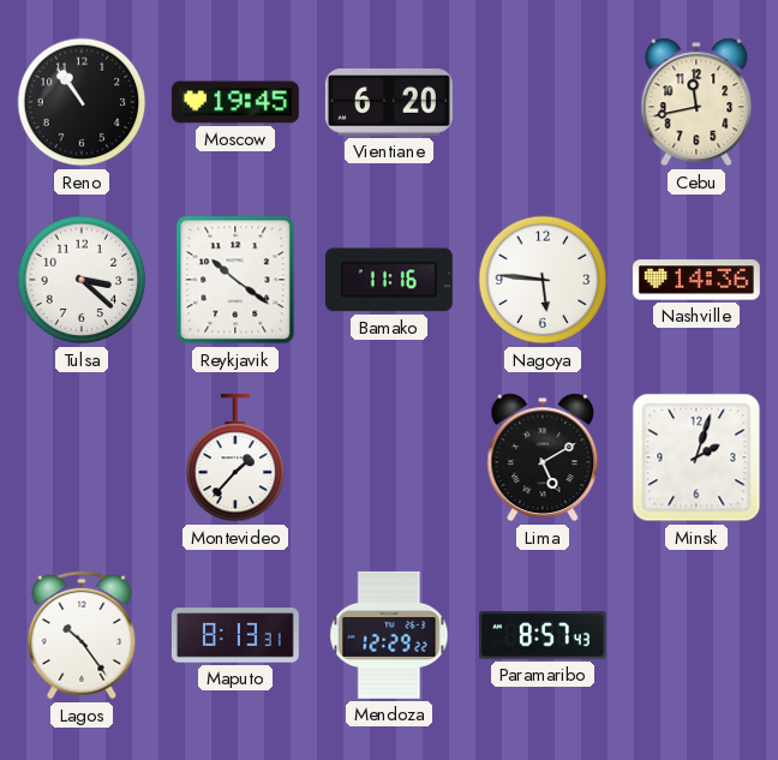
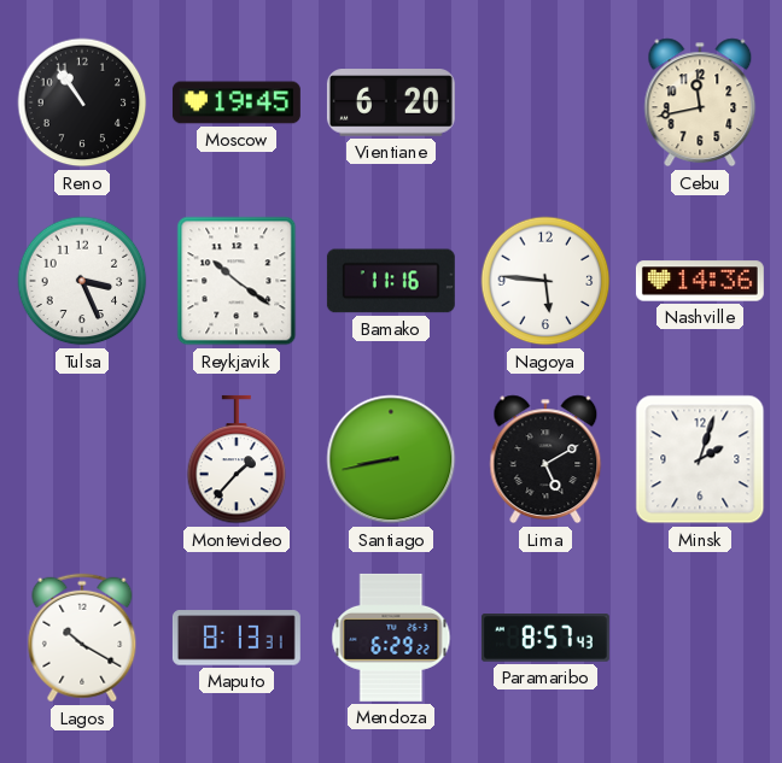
Tulsa: 3:22 -> 3:26 (82, 281)
Santiago: none -> 8:43 (391, 459)
Lagos: 10:24 -> 10:20 (82, 638)
Mendoza: 12:29 -> 6:29 (391, 638)
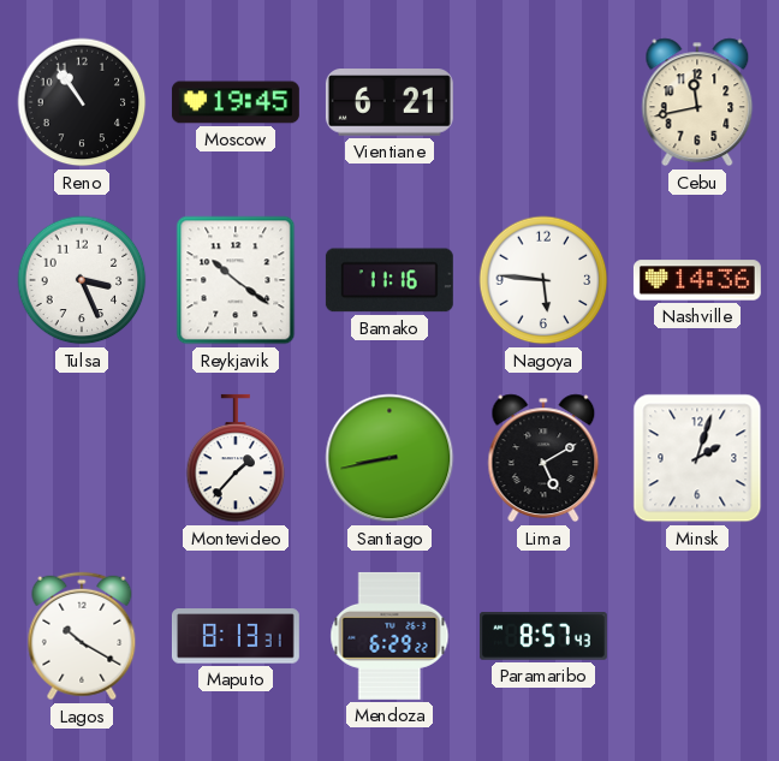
Vientiane: 6:20 -> 6:21 (389, 102)
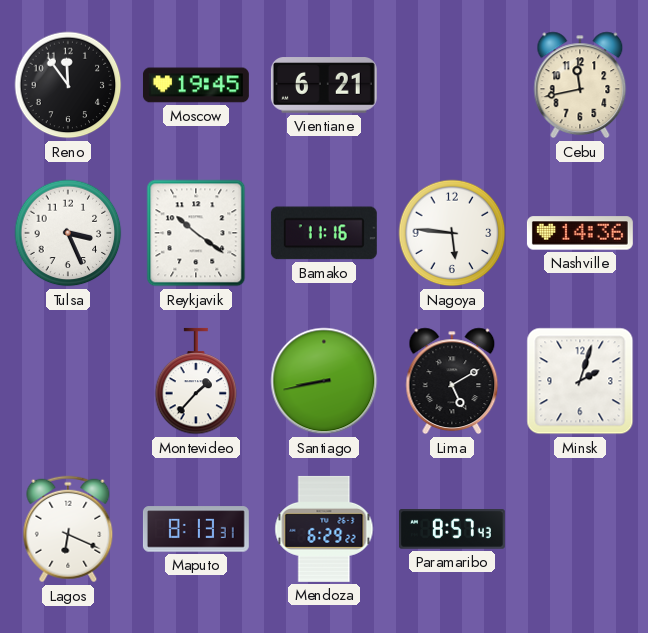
Reno: 10:54 -> 11:54 (68, 85)
Lagos: 10:20 -> 6:19 (68, 529)
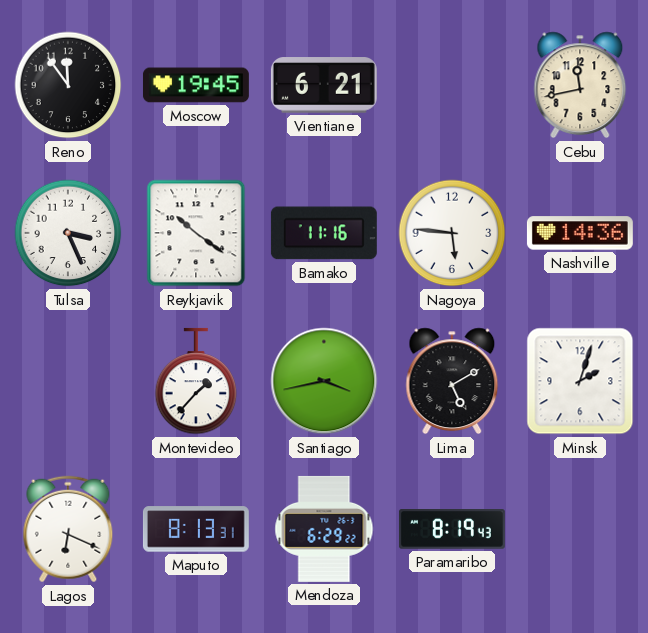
Santiago: 8:43 -> 3:43 (324, 381)
Paramaribo: 8:57 -> 8:19 (452, 529)
